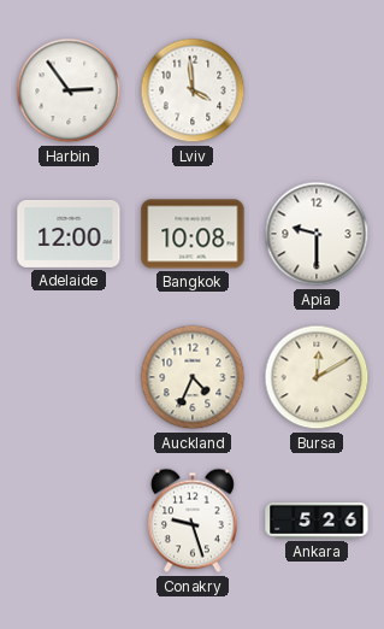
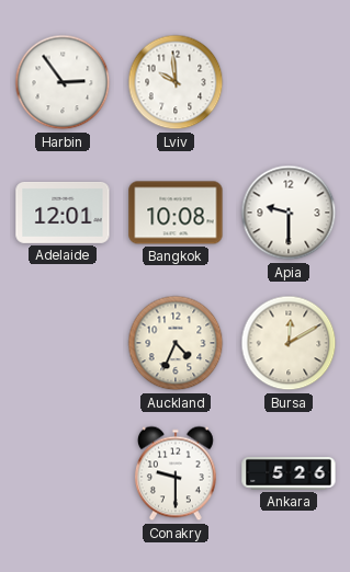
Lviv: 3:59 -> 9:59 (176, 82)
Adelaide: 12:00 -> 12:01 (63, 213)
Conakry: 9:27 -> 9:30 (176, 473)
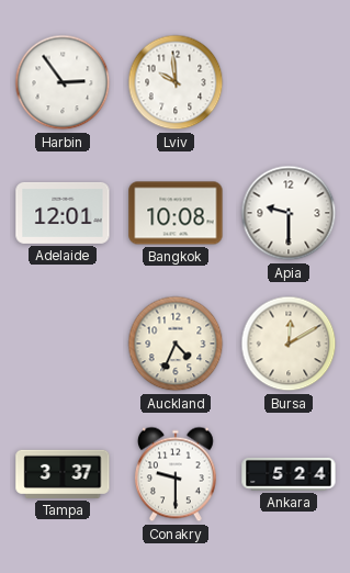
Tampa: none -> 3:37 (63, 474)
Ankara: 5:26 -> 5:24 (289, 475)
